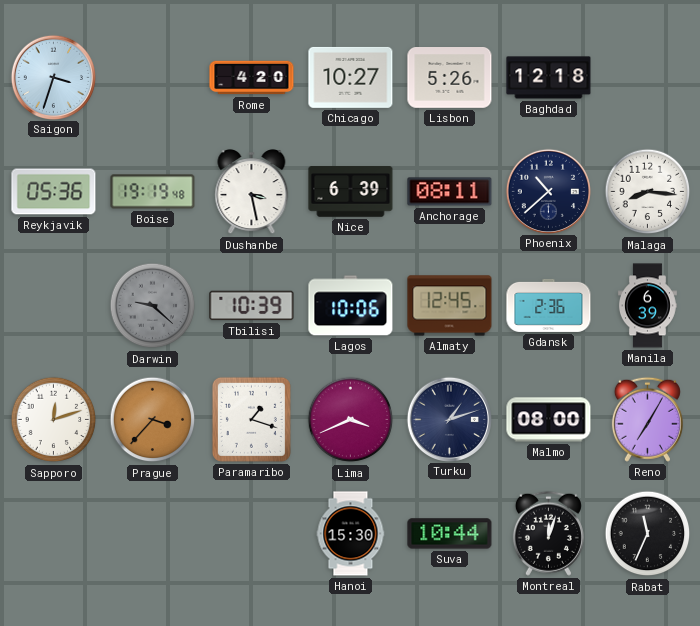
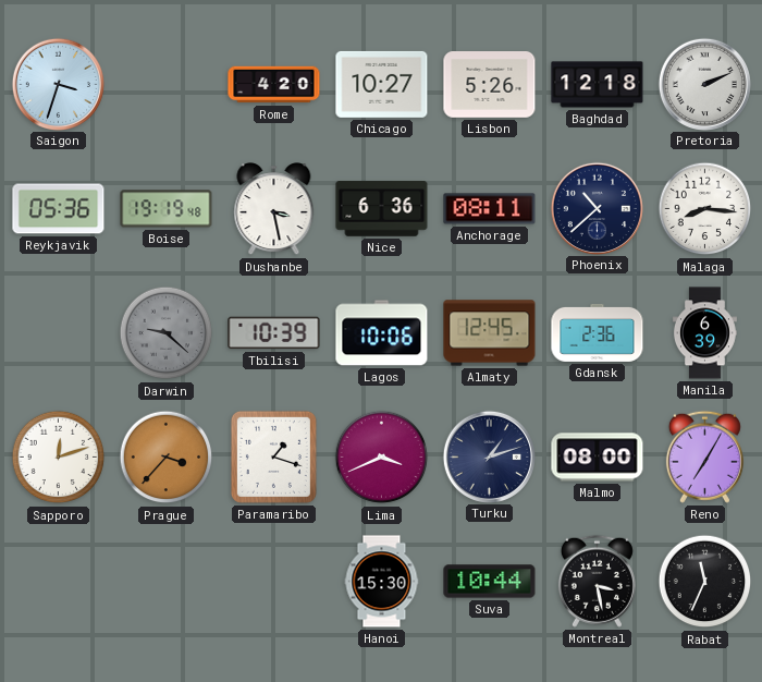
Pretoria: none -> 2:11 (704, 84)
Nice: 6:39 -> 6:36 (382, 209)
Montreal: 12:03 -> 3:28 (597, 581)
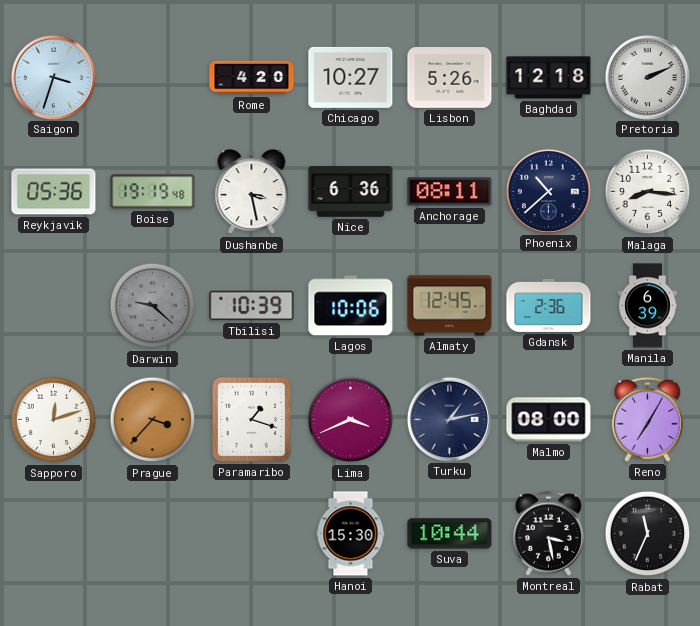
Turku: 1:12 -> 1:13 (449, 419)
